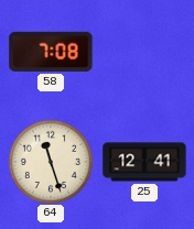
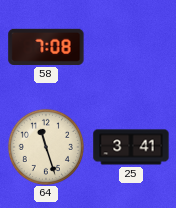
25: 12:41 -> 3:41 (131, 147)
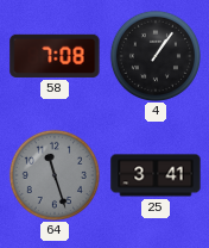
4: none -> 1:06 (156, 56)
64 dial: cream -> grey (55, 175)
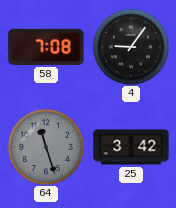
4: 1:06 -> 9:06 (131, 47)
25: 3:41 -> 3:42 (131, 147)
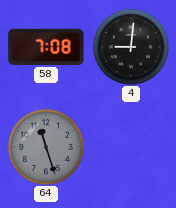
4: 9:06 -> 9:01 (131, 47)
25: 3:42 -> none (131, 147)
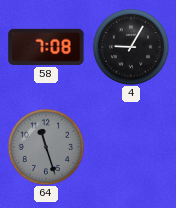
4: 9:01 -> 9:05 (131, 47)
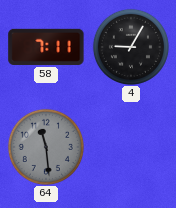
58: 7:08 -> 7:11 (46, 47)
64: 11:27 -> 11:29 (46, 147)
